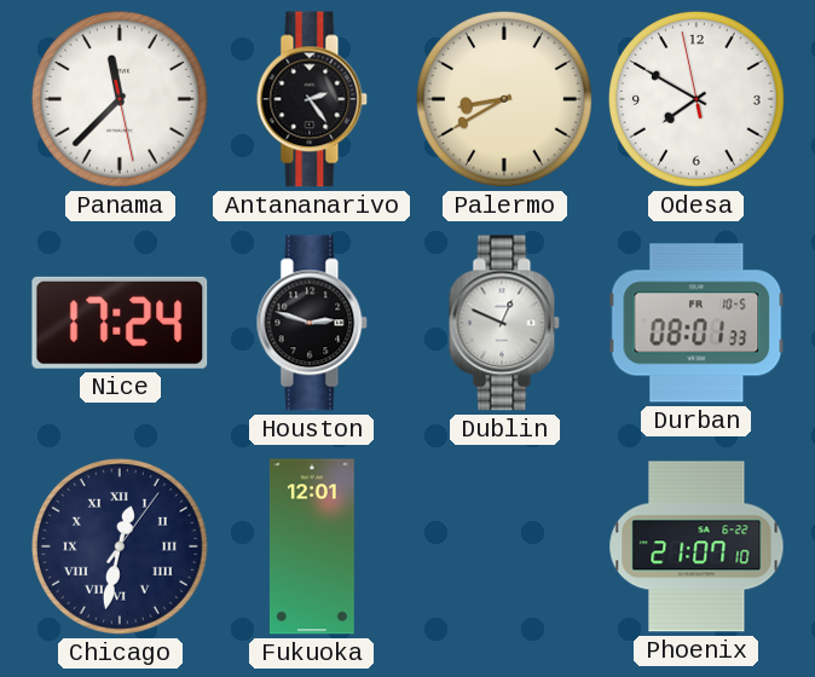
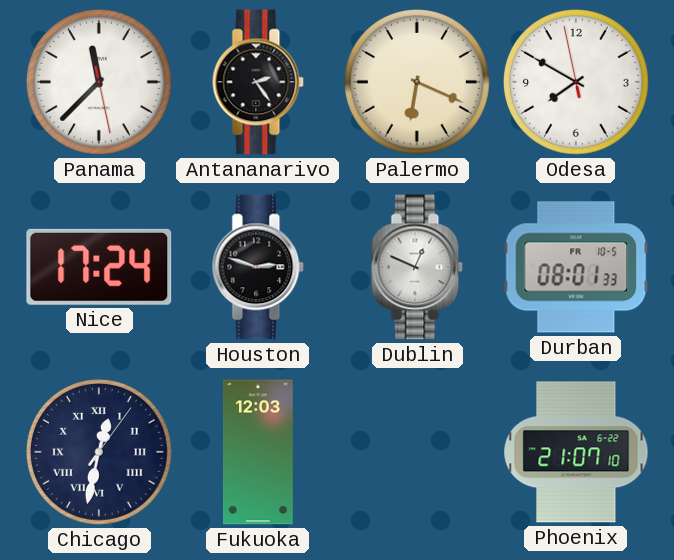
Palermo: 8:40 -> 6:19 (417, 82)
Fukuoka: 12:01 -> 12:03 (258, 452)
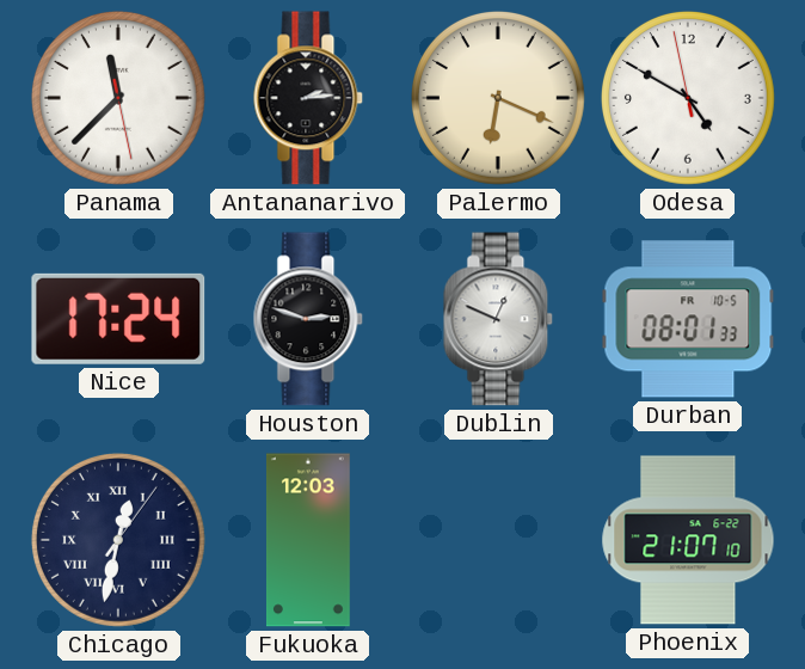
Antananarivo: 2:24 -> 2:14 (308, 98)
Odesa: 7:49 -> 4:49 (688, 98)
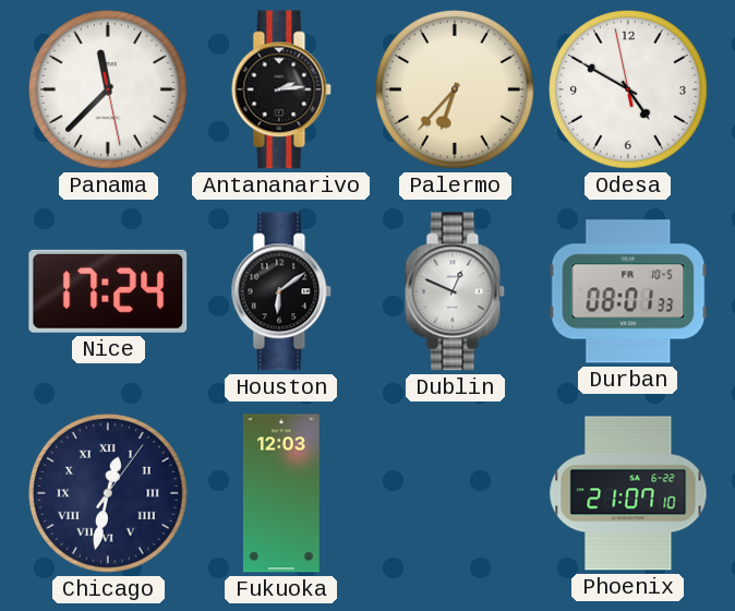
Palermo: 6:19 -> 6:37 (455, 89)
Houston: 2:48 -> 6:09 (281, 291)
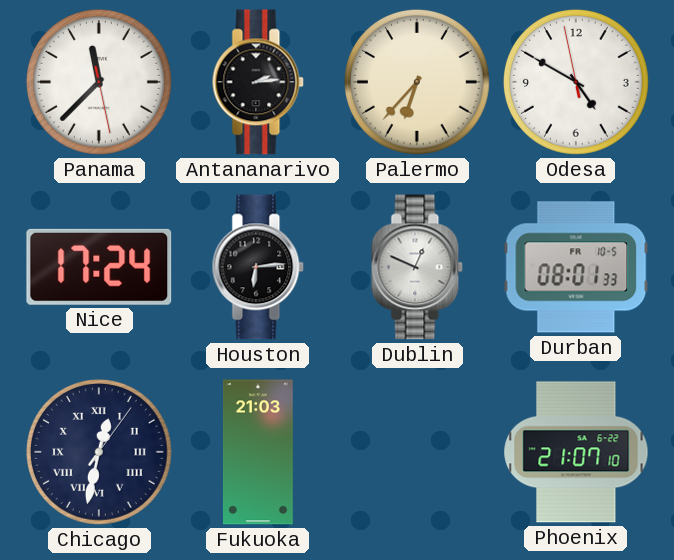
Houston: 6:09 -> 6:14 (258, 267)
Fukuoka: 12:03 -> 21:03 (258, 452)
